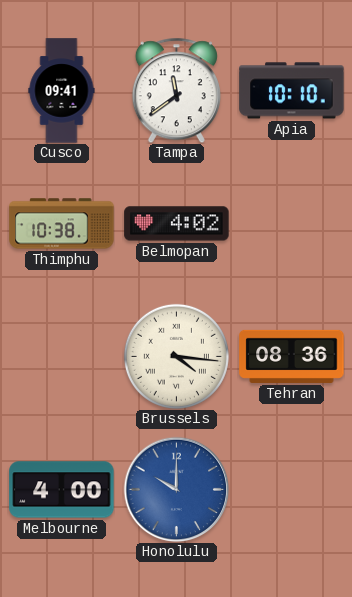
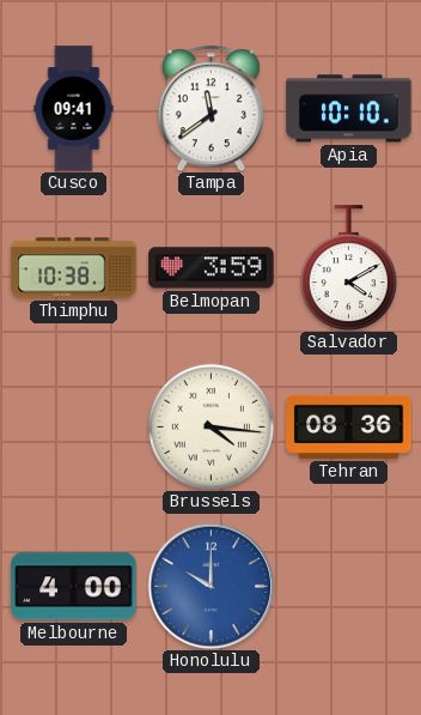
Belmopan: 4:02 -> 3:59 (212, 268)
Salvador: none -> 4:10 (348, 268)
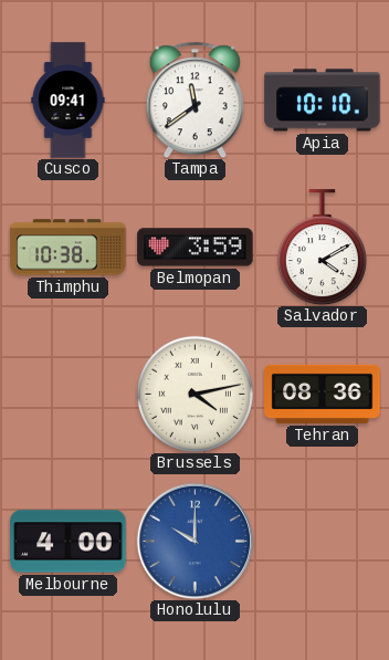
Brussels: 4:16 -> 4:13 (195, 394)
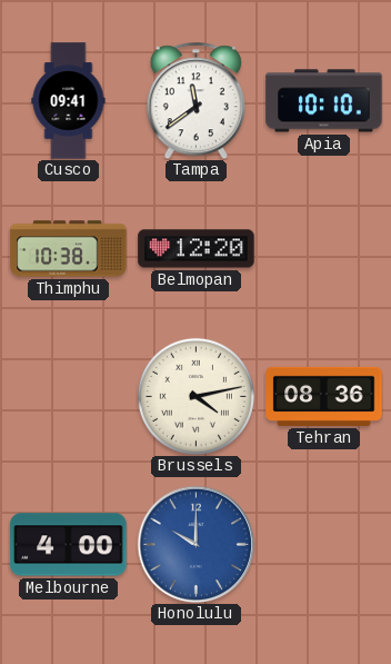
Belmopan: 3:59 -> 12:20 (197, 249)
Salvador: 4:10 -> none (322, 248)
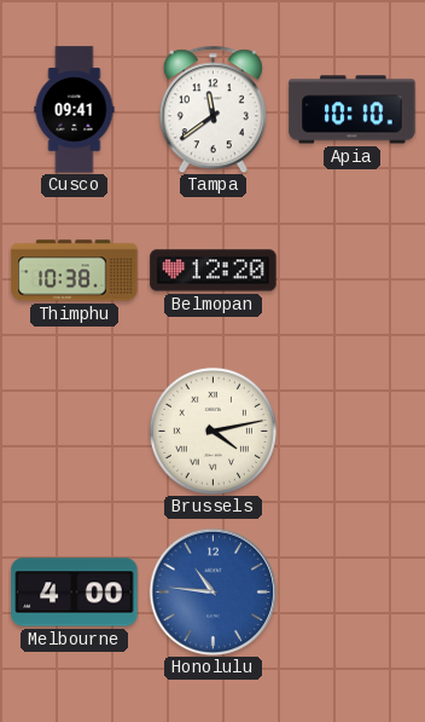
Tehran: 08:36 -> none (324, 396)
Honolulu: 10:00 -> 10:46 (212, 591)
